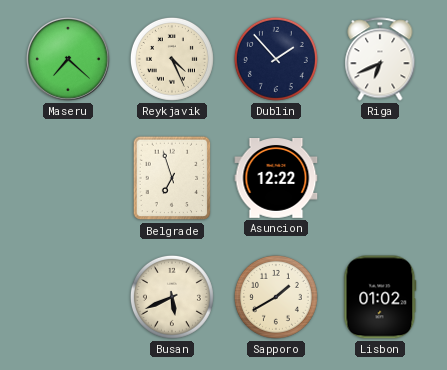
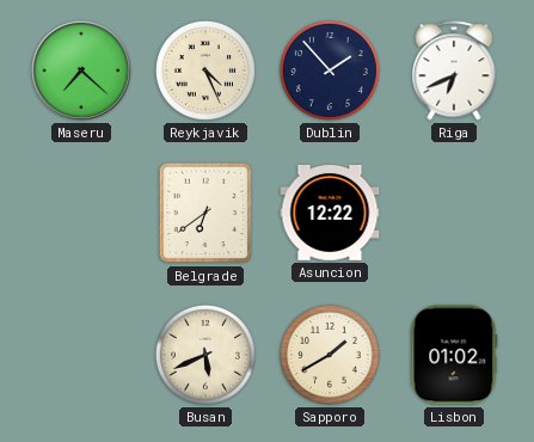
Belgrade: 6:57 -> 6:39 (205, 213)
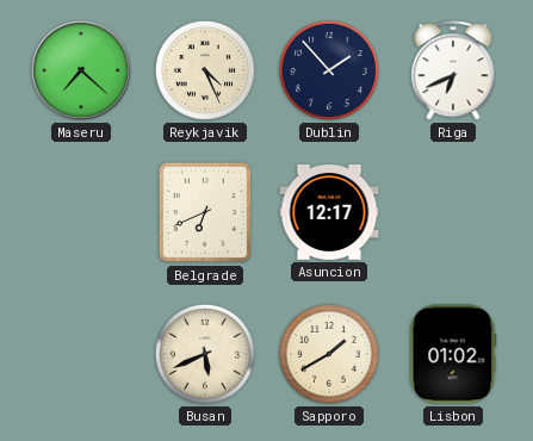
Belgrade: 6:39 -> 6:41 (205, 212)
Asuncion: 12:22 -> 12:17 (329, 213)
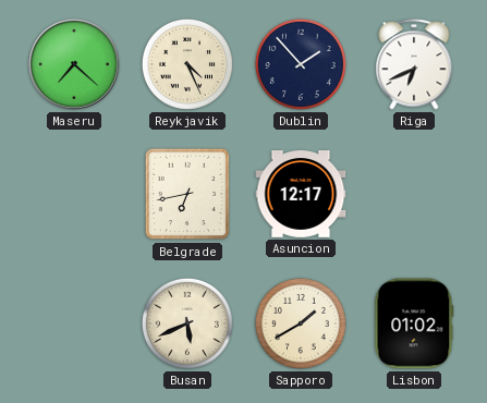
Belgrade: 6:41 -> 6:43 (187, 194)
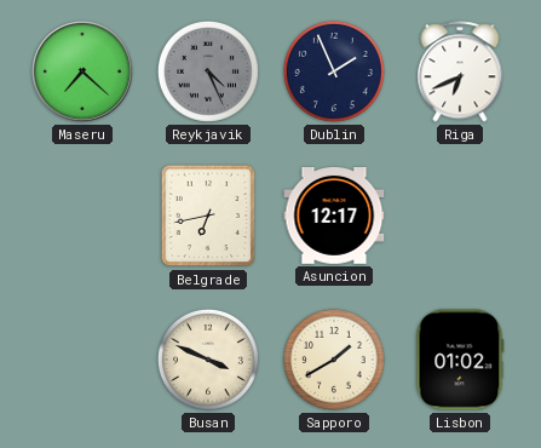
Reykjavik dial: cream -> grey (208, 71)
Dublin: 1:53 -> 1:56 (334, 71)
Busan: 5:41 -> 3:49 (208, 360)
